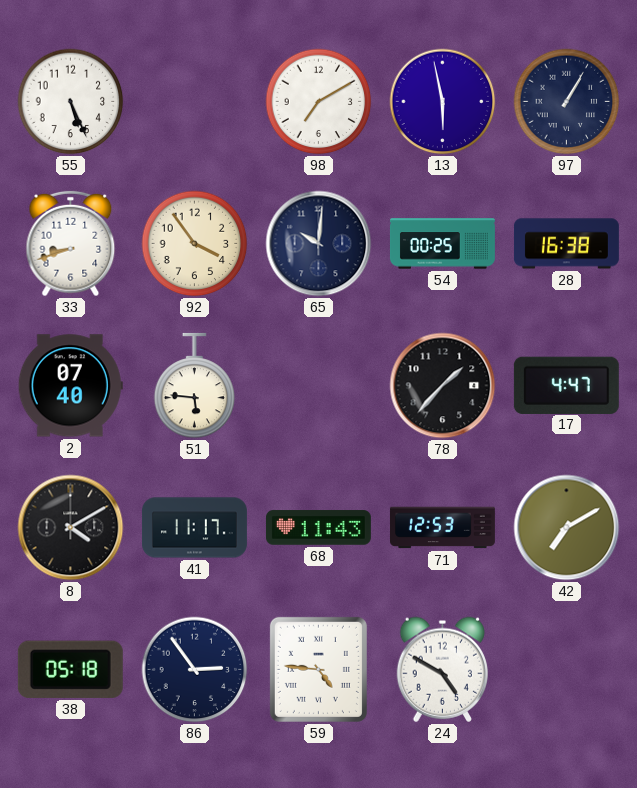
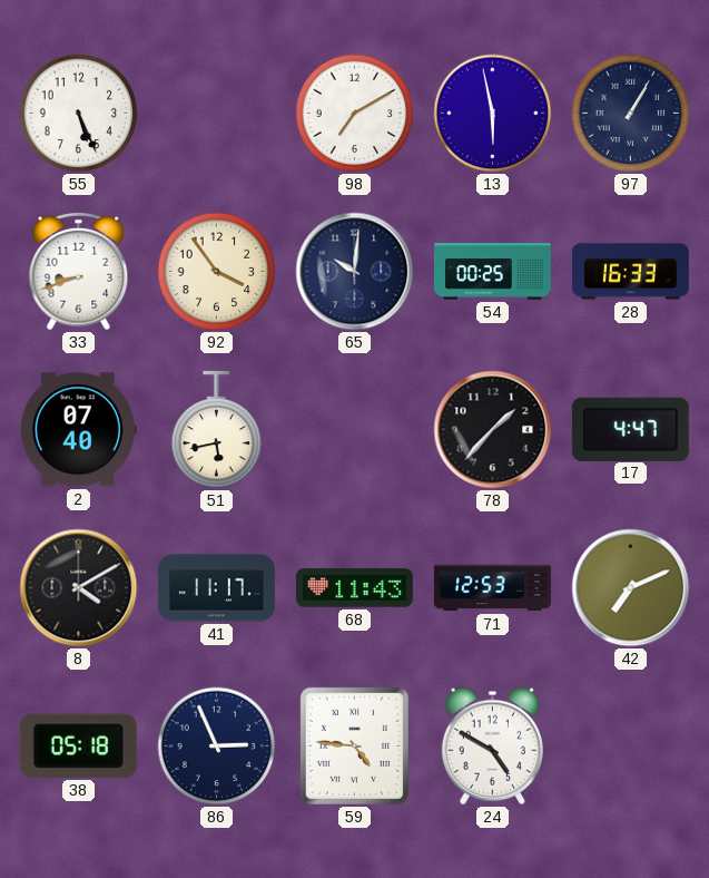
28: 16:38 -> 16:33 (630, 272)
51: 5:46 -> 5:43 (217, 430)
42: 7:10 -> 7:11 (631, 588)
86: 2:54 -> 2:56 (217, 747)
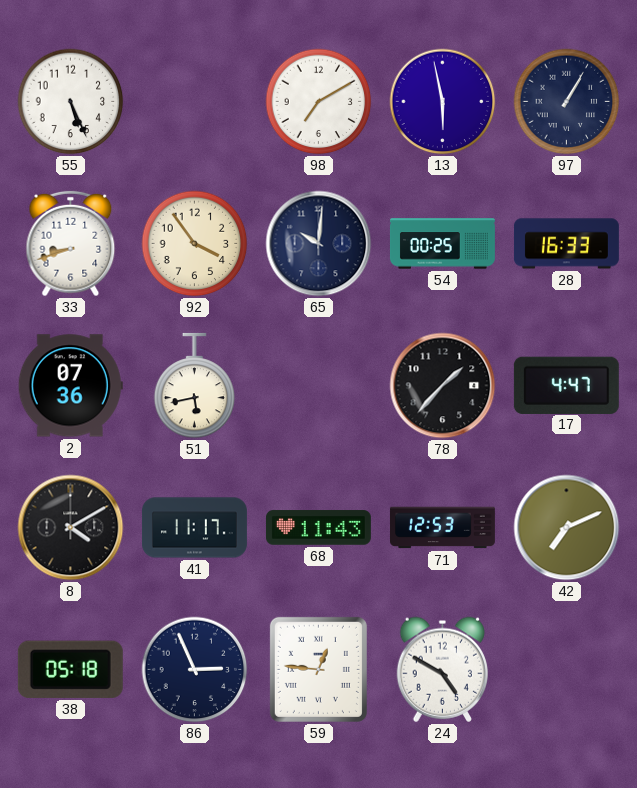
2: 07:40 -> 07:36 (70, 386)
59: 4:46 -> 12:46 (318, 669)
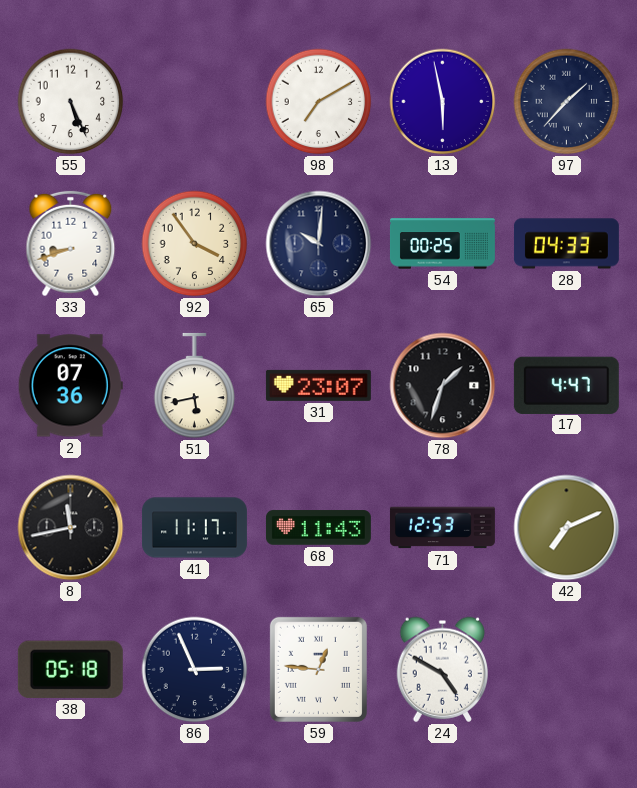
97: 1:05 -> 1:37 (567, 102)
28: 16:33 -> 04:33 (566, 244)
31: none -> 23:07 (318, 385)
78: 1:37 -> 1:33 (443, 386)
8: 4:10 -> 11:43 (71, 528)
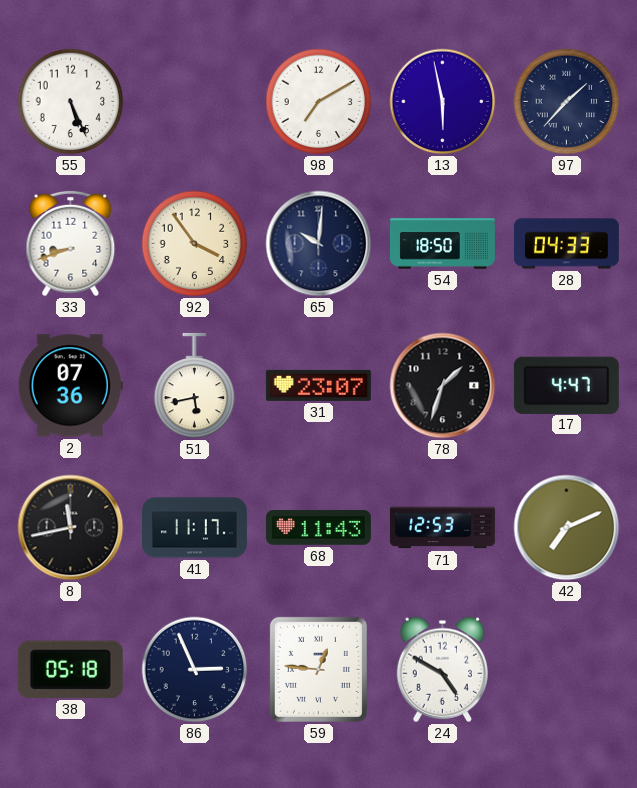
54: 00:25 -> 18:50 (442, 244)
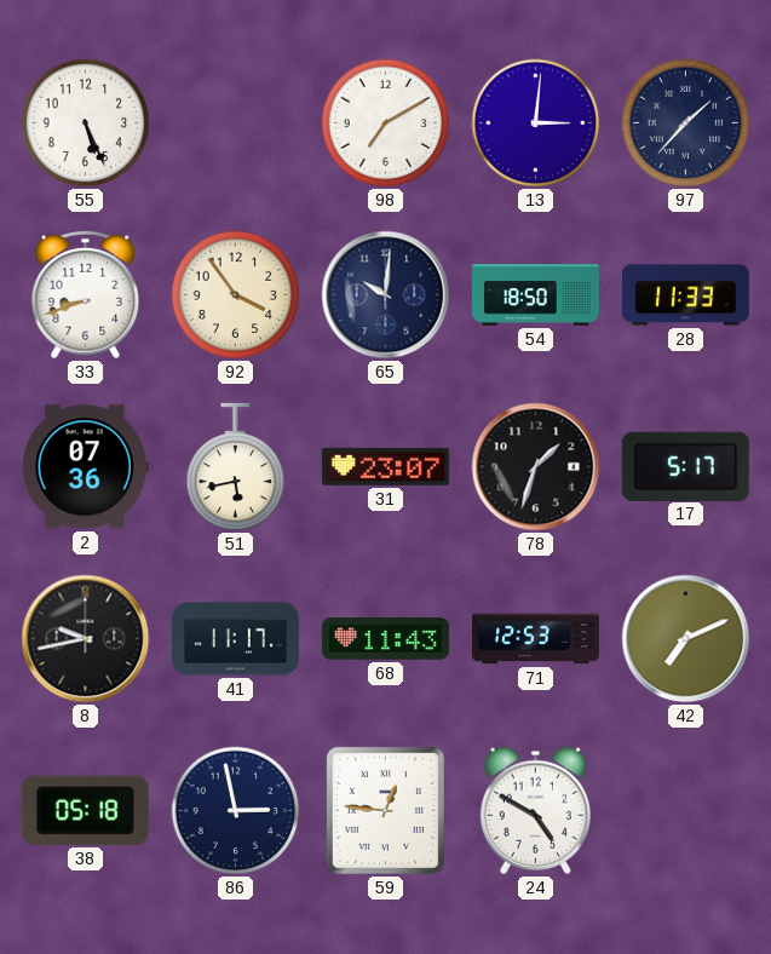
13: 5:58 -> 3:01 (536, 123)
28: 04:33 -> 11:33 (685, 295)
17: 4:47 -> 5:17 (685, 466)
8: 11:43 -> 9:43 (86, 639)
86: 2:56 -> 2:58 (236, 811)
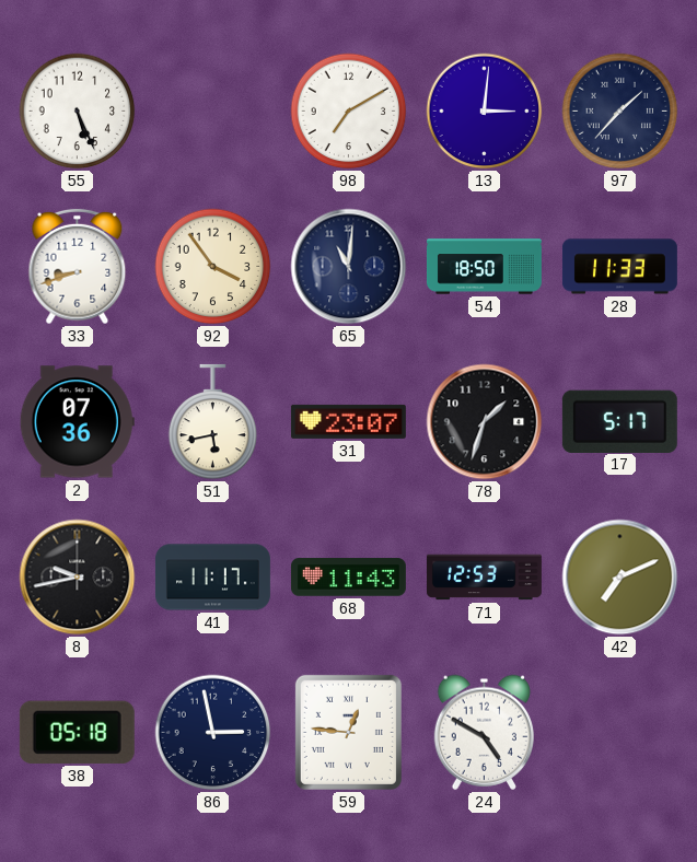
65: 10:01 -> 11:01 (349, 267)
